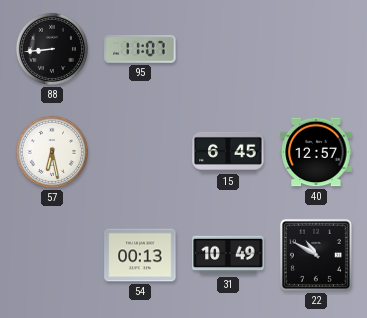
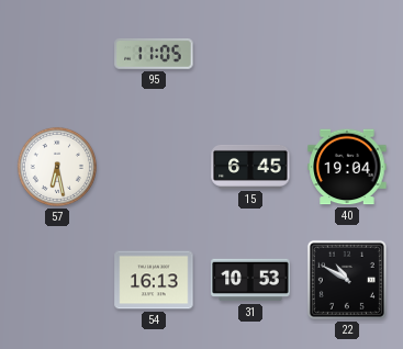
88: 8:44 -> none (52, 49)
95: 11:07 -> 11:05 (154, 55)
40: 12:57 -> 19:04 (347, 167)
54: 00:13 -> 16:13 (154, 280)
31: 10:49 -> 10:53 (250, 280)
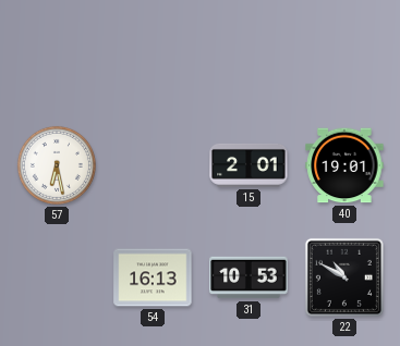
95: 11:05 -> none (154, 55)
15: 6:45 -> 2:01 (249, 165)
40: 19:04 -> 19:01 (344, 165)
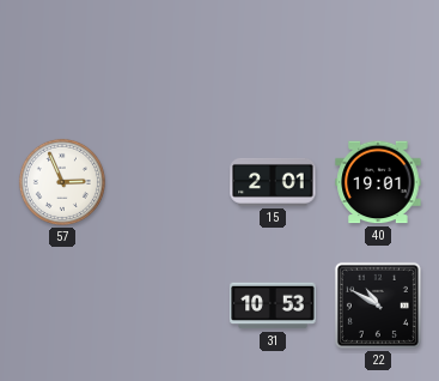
57: 6:28 -> 2:56 (62, 182)
54: 16:13 -> none (153, 277)
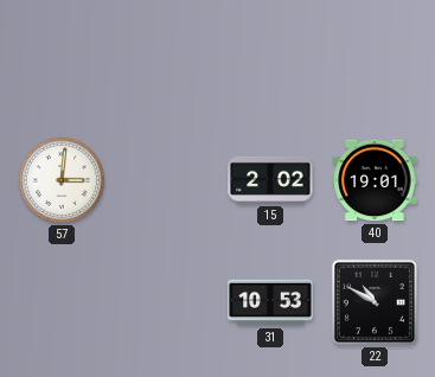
57: 2:56 -> 3:01 (62, 180)
15: 2:01 -> 2:02 (270, 180)
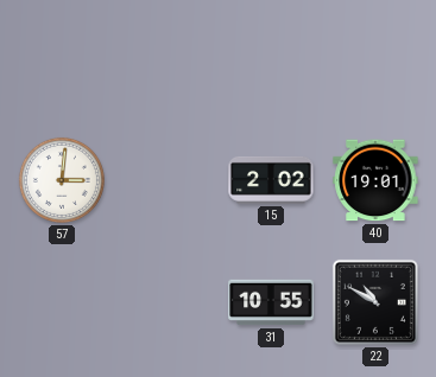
31: 10:53 -> 10:55 (271, 302)
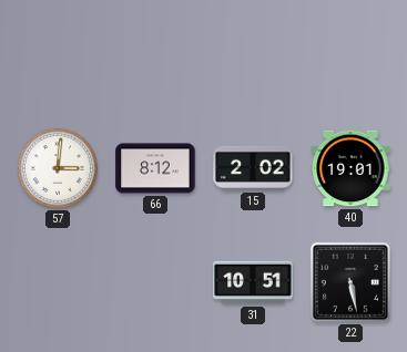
66: none -> 8:12 (155, 168)
31: 10:55 -> 10:51 (253, 282)
22: 10:50 -> 5:28 (350, 282)
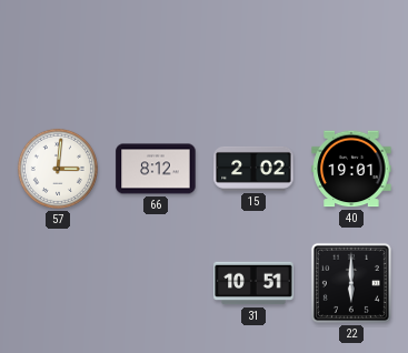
22: 5:28 -> 6:00 (351, 283)
